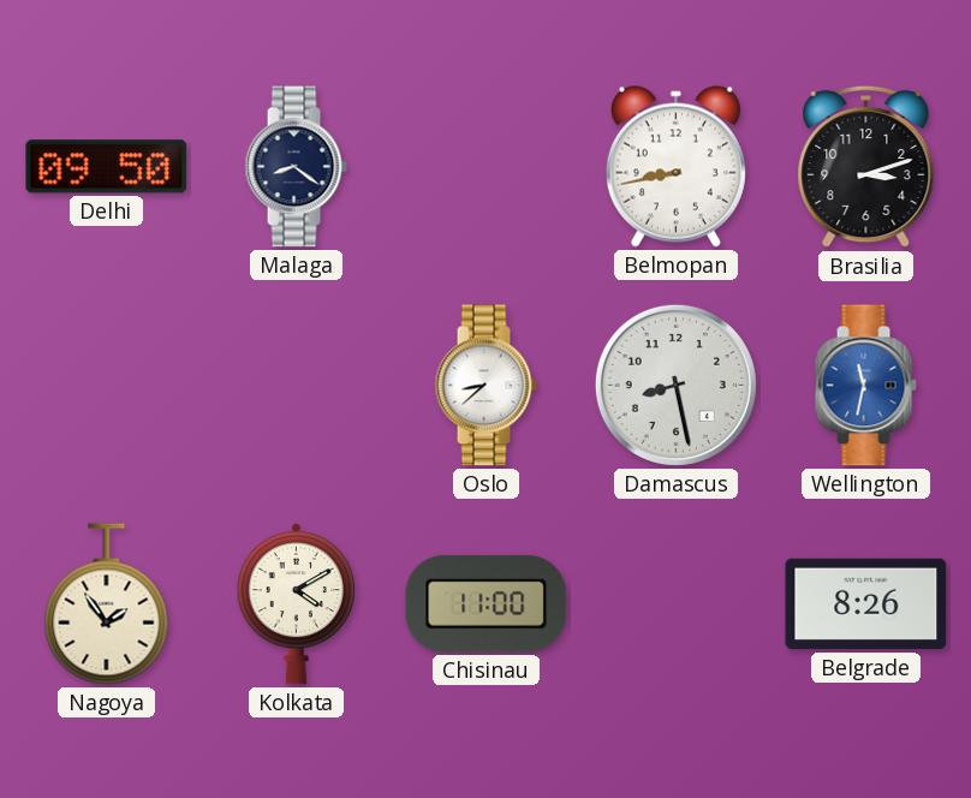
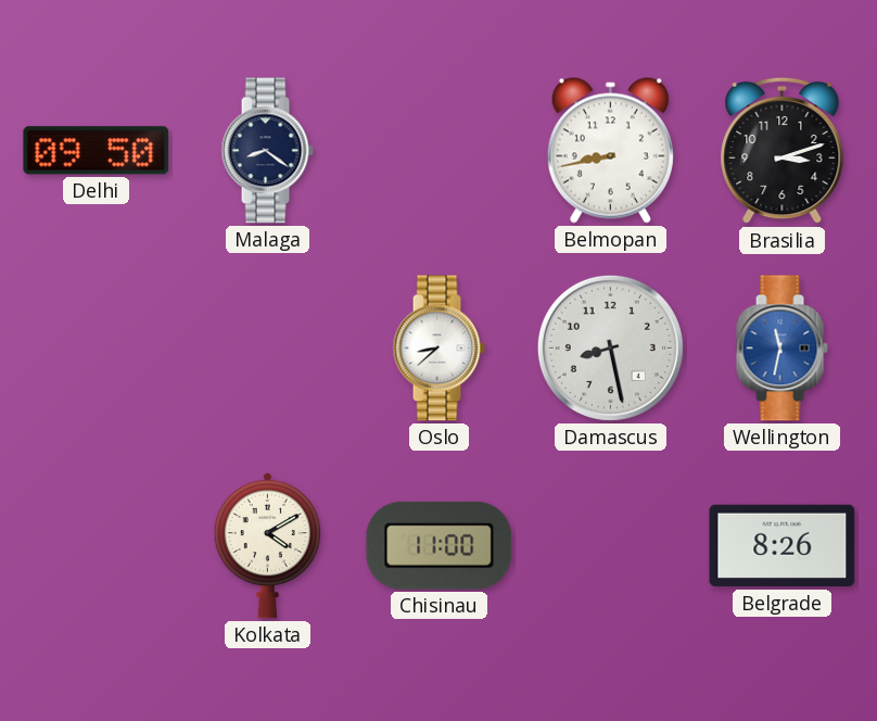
Nagoya: 1:54 -> none (107, 605)
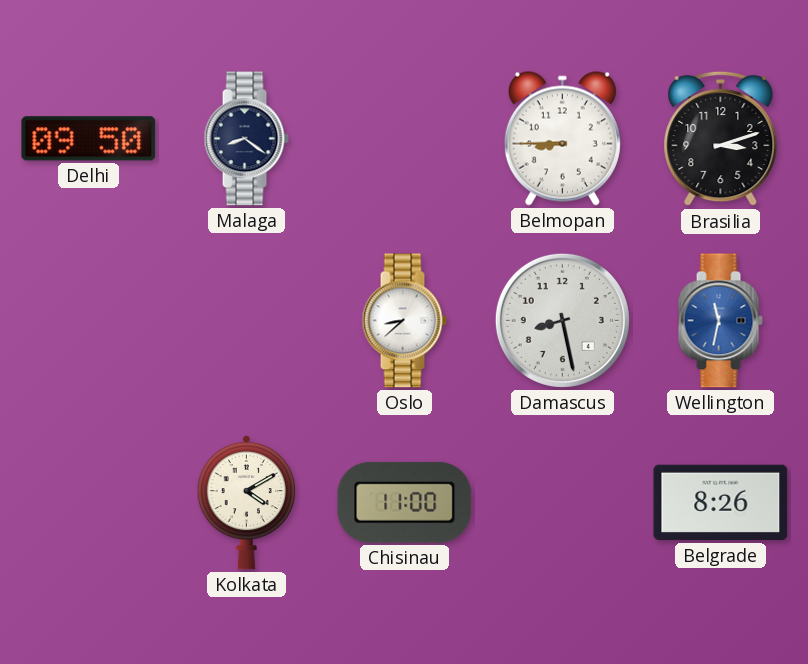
Belmopan: 8:43 -> 8:45 (562, 138)
